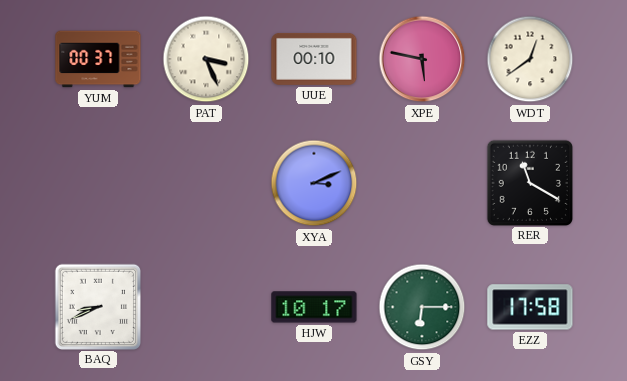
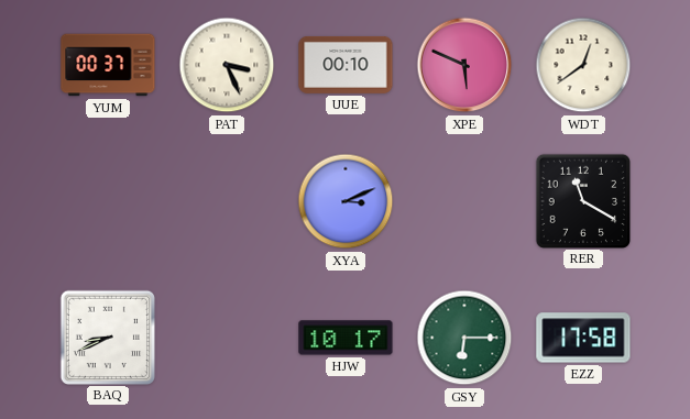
XPE: 5:47 -> 5:49 (464, 65)
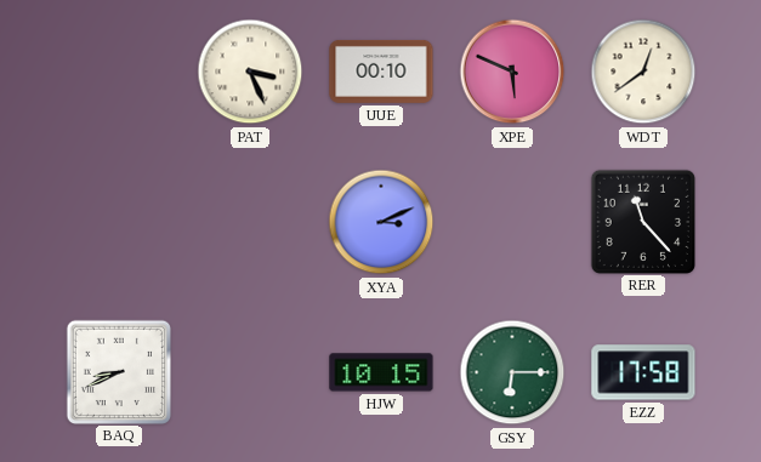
YUM: 00:37 -> none (108, 65)
RER: 11:20 -> 11:23 (642, 221)
HJW: 10:17 -> 10:15 (381, 372)
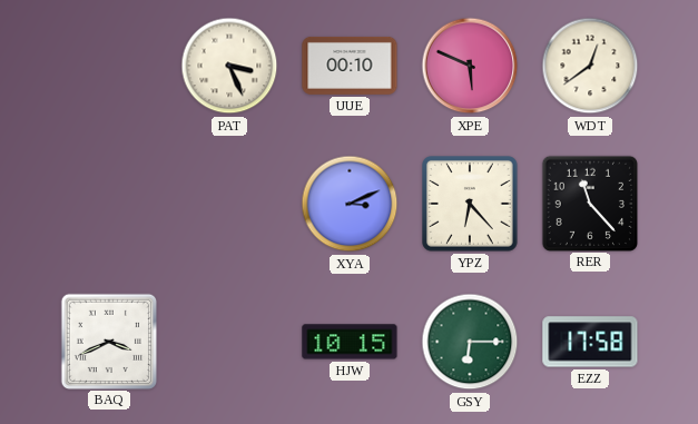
YPZ: none -> 6:23 (471, 205)
BAQ: 8:41 -> 3:41 (108, 341)
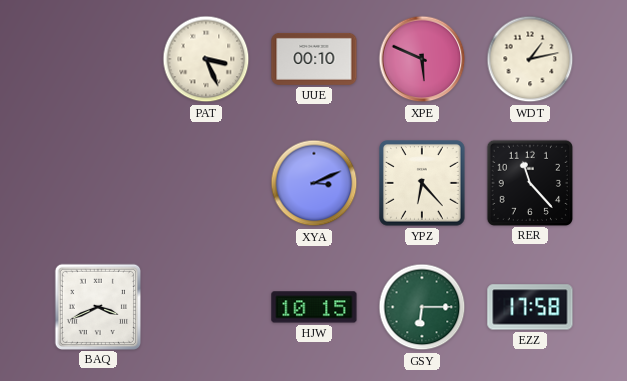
WDT: 12:39 -> 1:13 (530, 59)
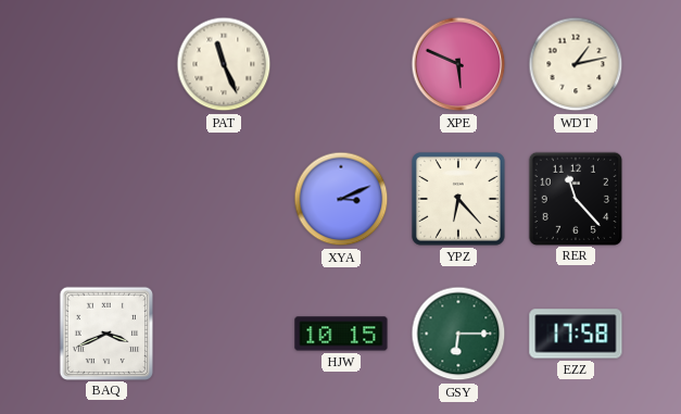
PAT: 3:26 -> 11:26 (224, 64)
UUE: 00:10 -> none (314, 59)
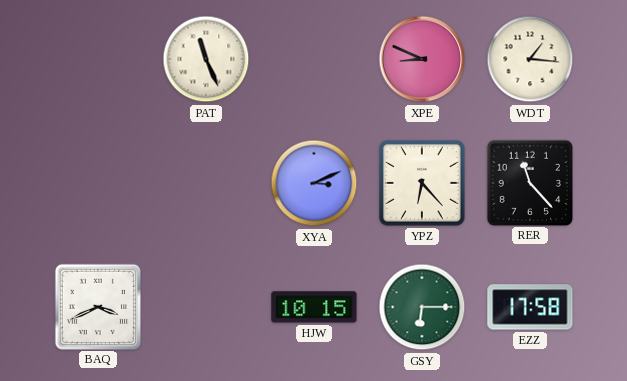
XPE: 5:49 -> 8:49 (422, 59)
WDT: 1:13 -> 1:16 (530, 59)
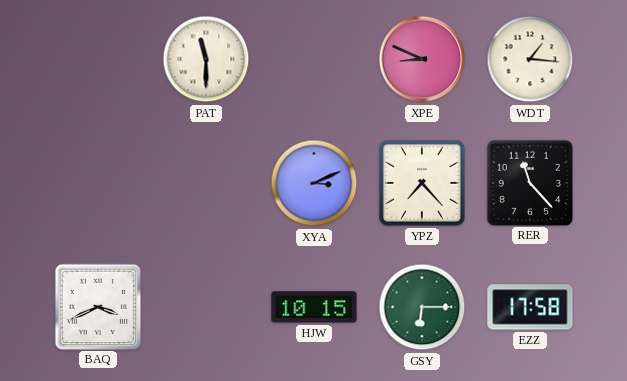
PAT: 11:26 -> 11:30 (206, 59)
YPZ: 6:23 -> 7:23 (423, 184)
